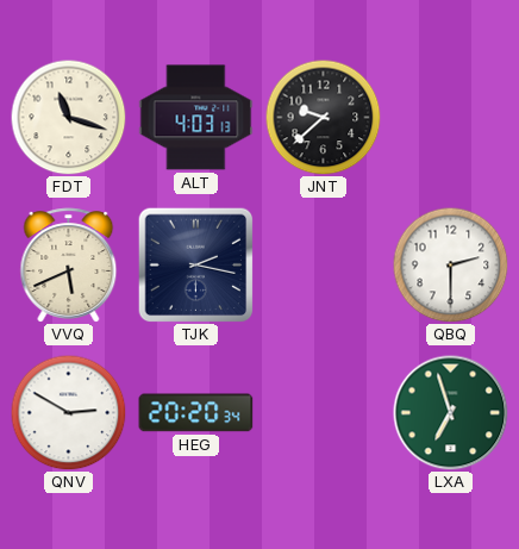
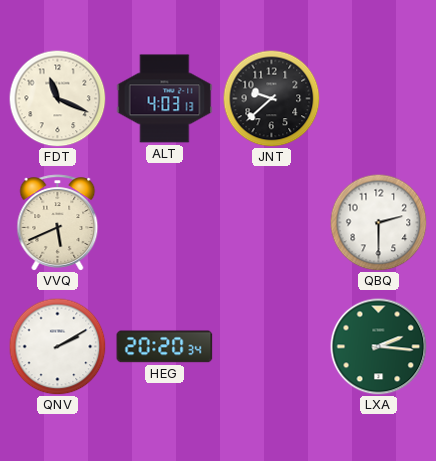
FDT: 11:18 -> 11:19 (57, 98)
TJK: 2:17 -> none (195, 264)
QNV: 2:50 -> 2:10 (57, 346)
LXA: 6:57 -> 2:16 (379, 347)
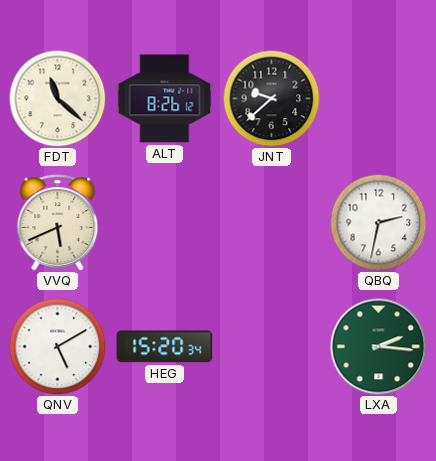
FDT: 11:19 -> 11:22 (57, 98)
ALT: 4:03 -> 8:26 (165, 99)
QBQ: 2:30 -> 2:32 (378, 222)
QNV: 2:10 -> 5:10 (57, 346)
HEG: 20:20 -> 15:20 (165, 347)
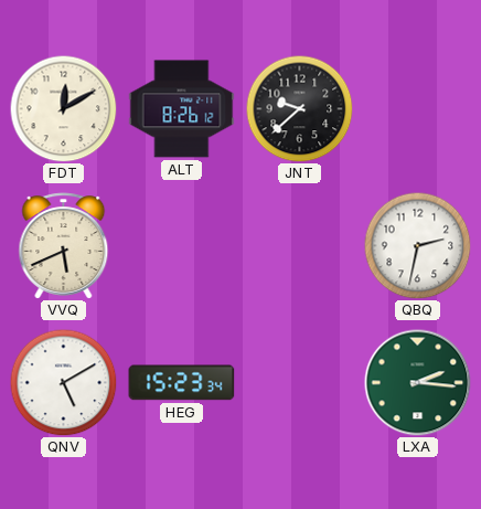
FDT: 11:22 -> 12:10 (63, 108)
HEG: 15:20 -> 15:23 (182, 383)
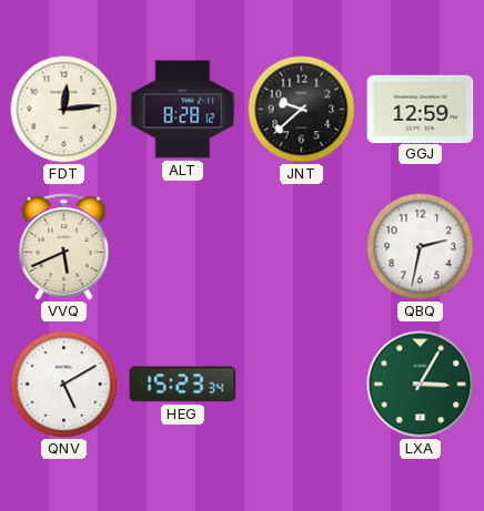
FDT: 12:10 -> 12:14 (63, 109)
ALT: 8:26 -> 8:28 (183, 110)
GGJ: none -> 12:59 (421, 109)
LXA: 2:16 -> 3:05 (421, 385)
